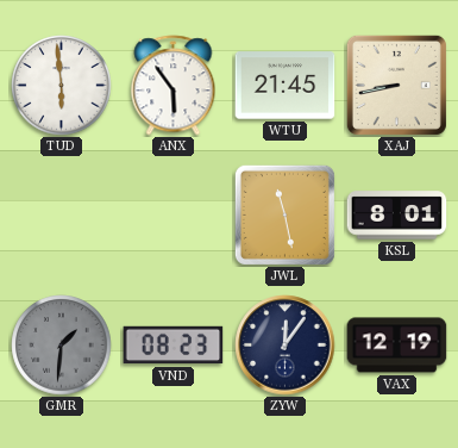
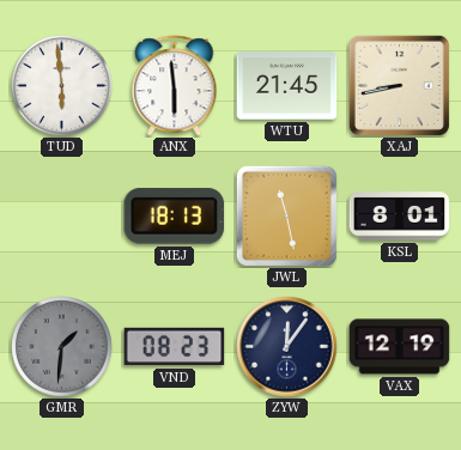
ANX: 5:54 -> 5:59 (175, 86)
MEJ: none -> 18:13 (175, 215)
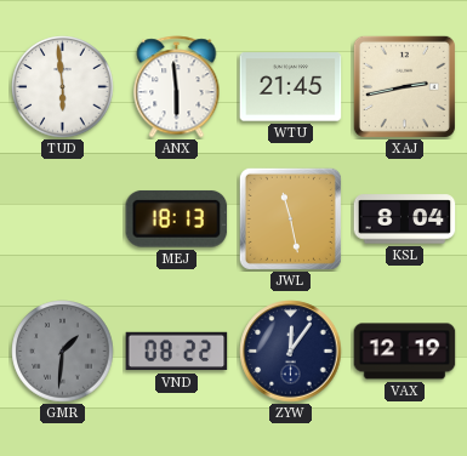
XAJ: 8:43 -> 2:43 (404, 86)
KSL: 8:01 -> 8:04 (405, 220)
VND: 08:23 -> 08:22 (177, 352)
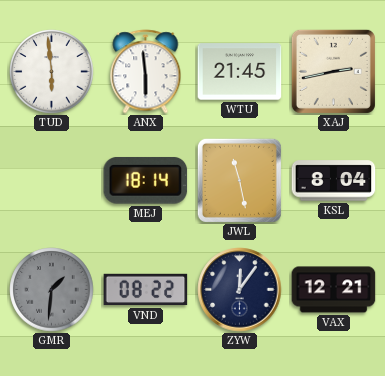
MEJ: 18:13 -> 18:14 (146, 180)
VAX: 12:19 -> 12:21 (334, 290)
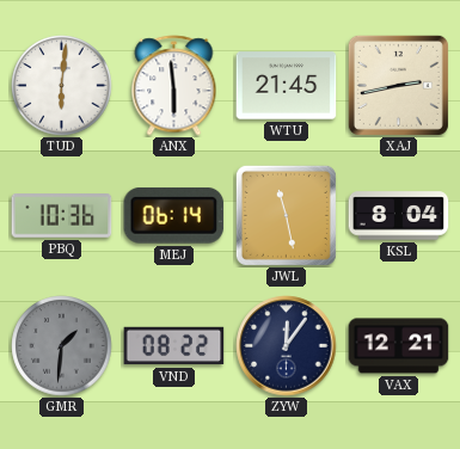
TUD: 5:59 -> 6:01 (62, 86)
PBQ: none -> 10:36 (62, 216)
MEJ: 18:14 -> 06:14 (174, 215)
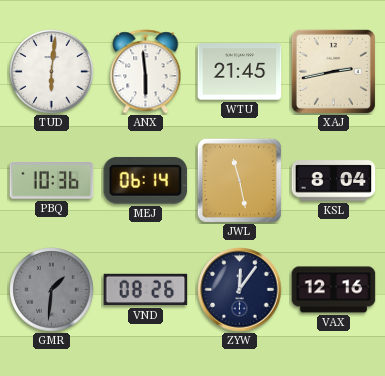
VND: 08:22 -> 08:26 (146, 290)
VAX: 12:21 -> 12:16 (334, 290)
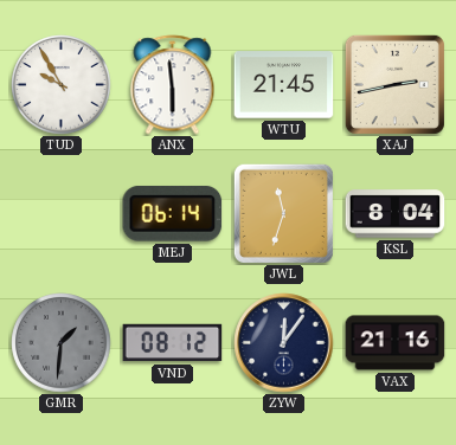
TUD: 6:01 -> 9:55 (62, 85)
PBQ: 10:36 -> none (52, 181)
JWL: 11:28 -> 11:33 (283, 213)
VND: 08:26 -> 08:12 (173, 343)
VAX: 12:16 -> 21:16 (396, 343)
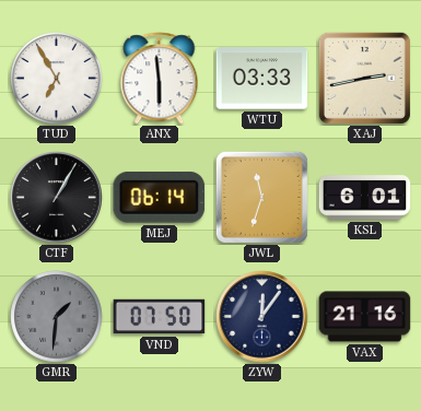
TUD: 9:55 -> 6:55 (57, 79)
WTU: 21:45 -> 03:33 (262, 79)
CTF: none -> 1:05 (57, 198)
KSL: 8:04 -> 6:01 (365, 198)
VND: 08:12 -> 07:50 (160, 317)
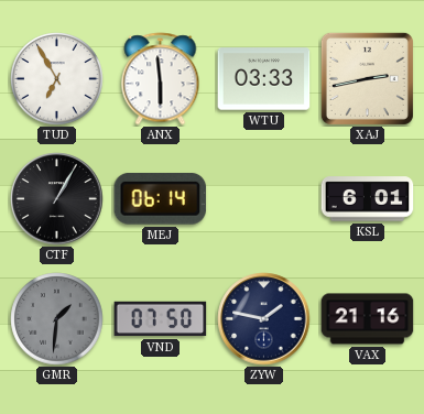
JWL: 11:33 -> none (261, 197)
ZYW: 12:06 -> 1:47 (264, 319)
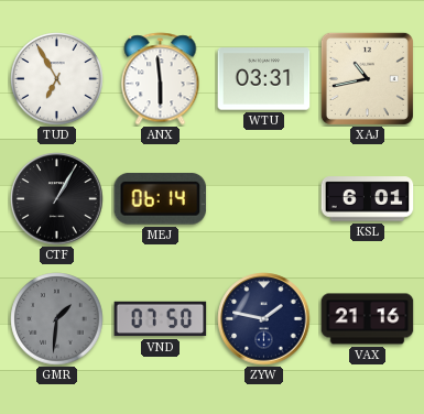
WTU: 03:33 -> 03:31 (264, 79)
XAJ: 2:43 -> 10:43 (367, 78)
